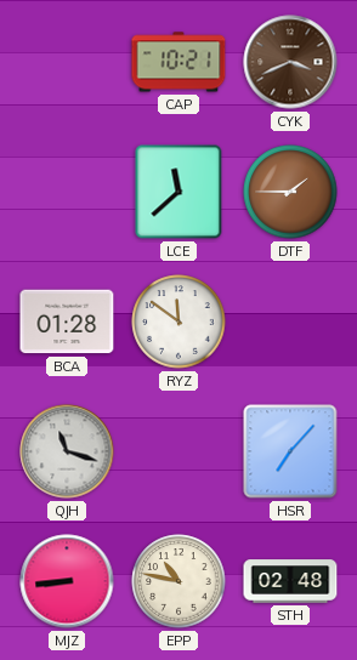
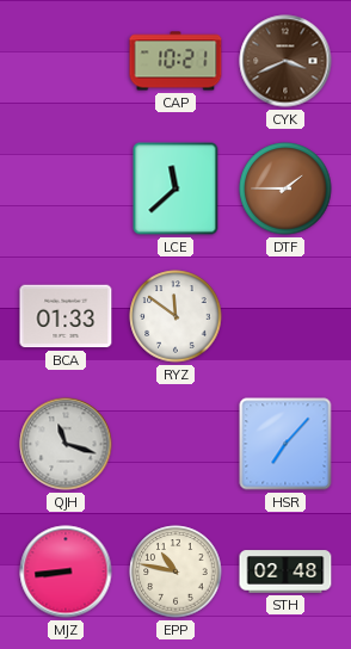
BCA: 01:28 -> 01:33 (66, 316)
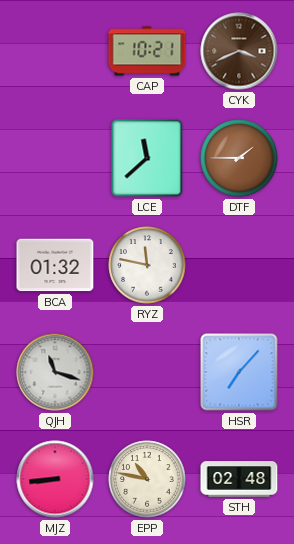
BCA: 01:33 -> 01:32 (55, 265)
RYZ: 11:51 -> 11:47 (147, 265)
